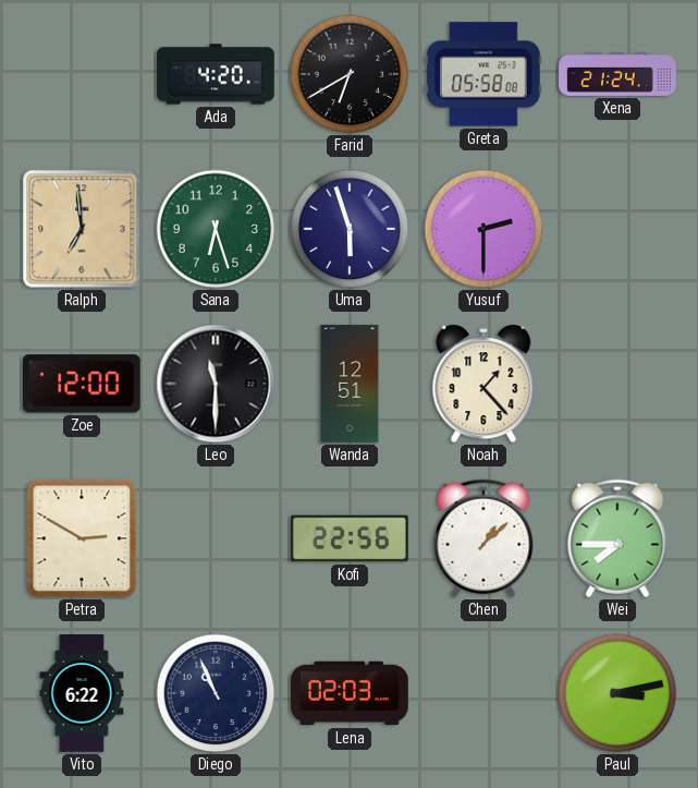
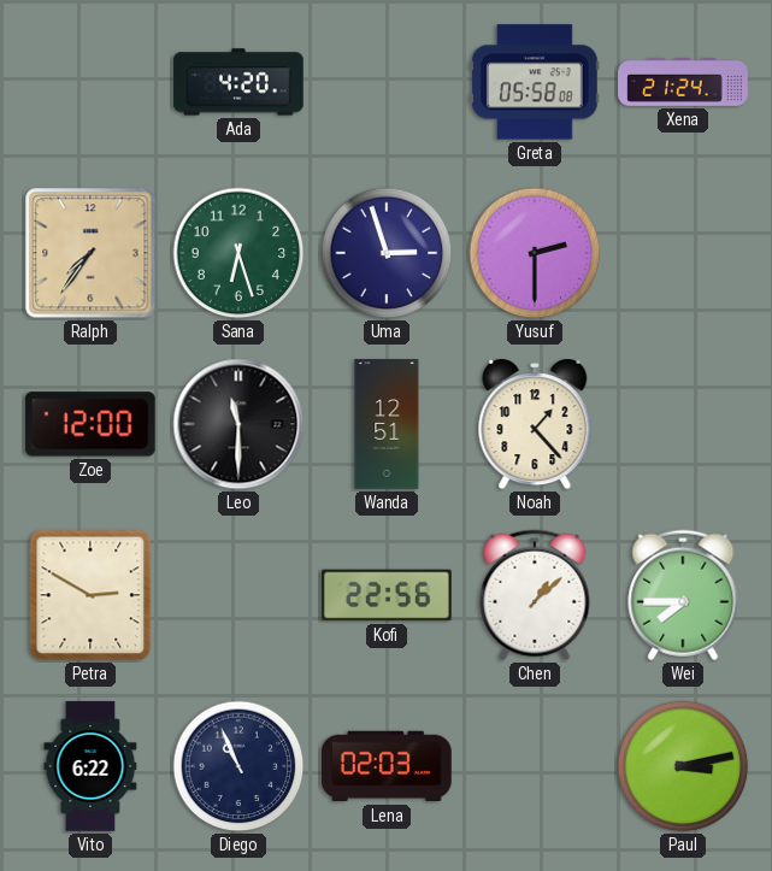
Farid: 6:40 -> none (350, 74)
Ralph: 6:59 -> 7:36 (90, 253)
Uma: 5:57 -> 2:57 (387, 253)
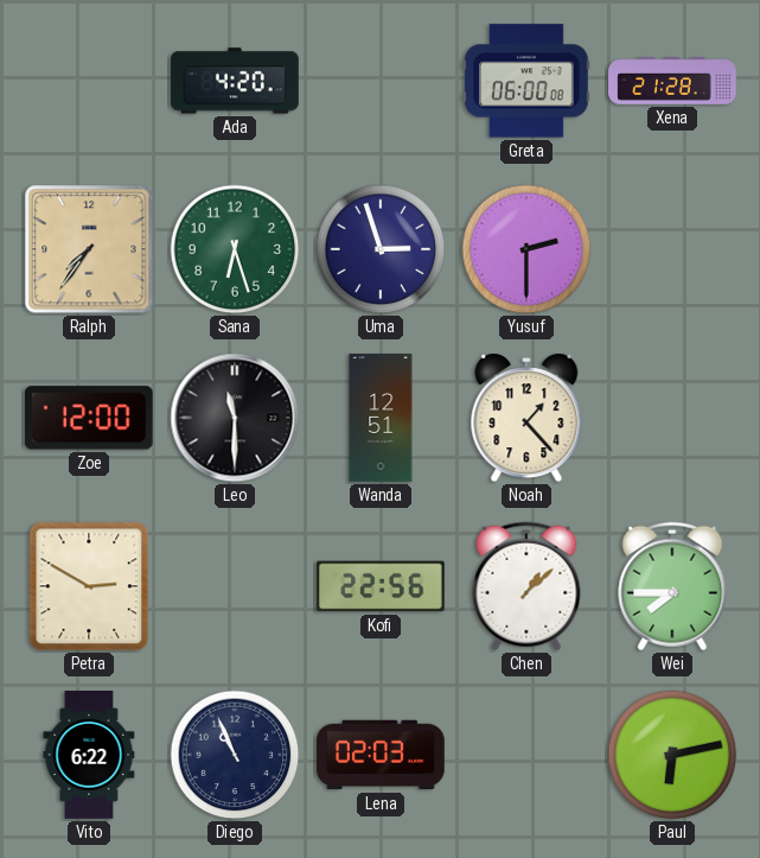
Greta: 05:58 -> 06:00 (528, 81)
Xena: 21:24 -> 21:28 (672, 82)
Paul: 3:13 -> 6:13 (672, 755)
